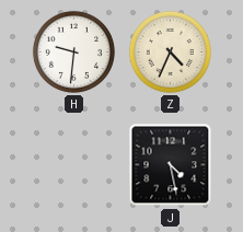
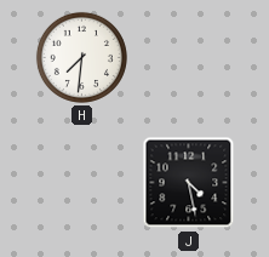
H: 9:31 -> 7:31 (81, 57)
Z: 4:34 -> none (170, 51)
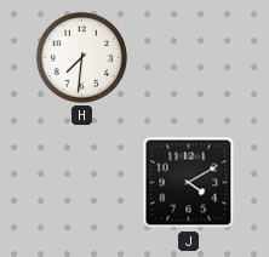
J: 4:28 -> 4:10 (189, 183)
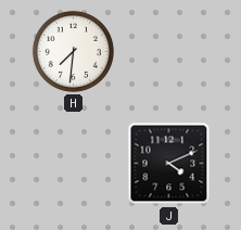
J: 4:10 -> 4:11 (169, 164)
